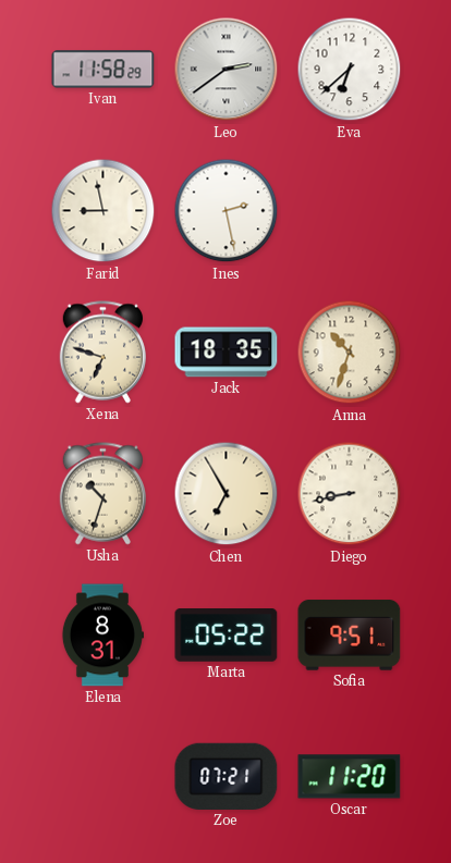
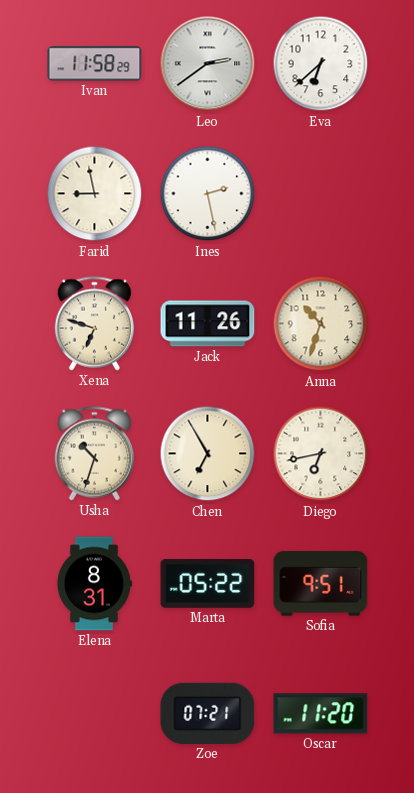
Jack: 18:35 -> 11:26 (208, 324)
Diego: 8:43 -> 6:43 (321, 454)
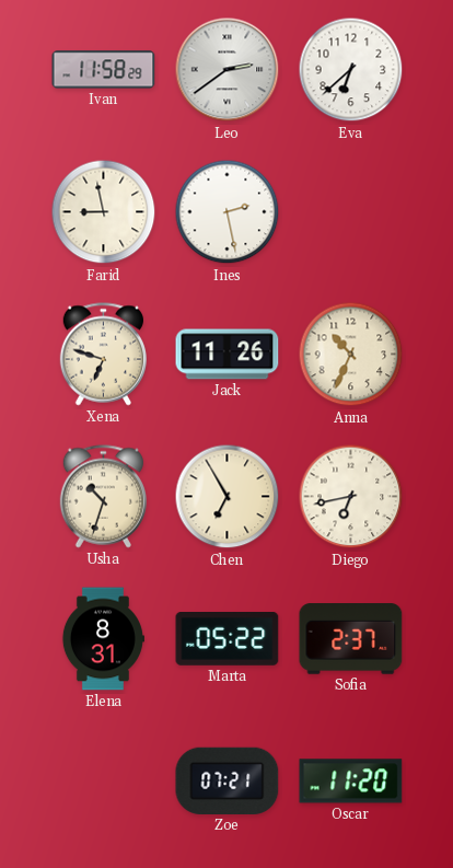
Anna: 10:33 -> 10:34 (351, 355)
Sofia: 9:51 -> 2:37 (351, 639)
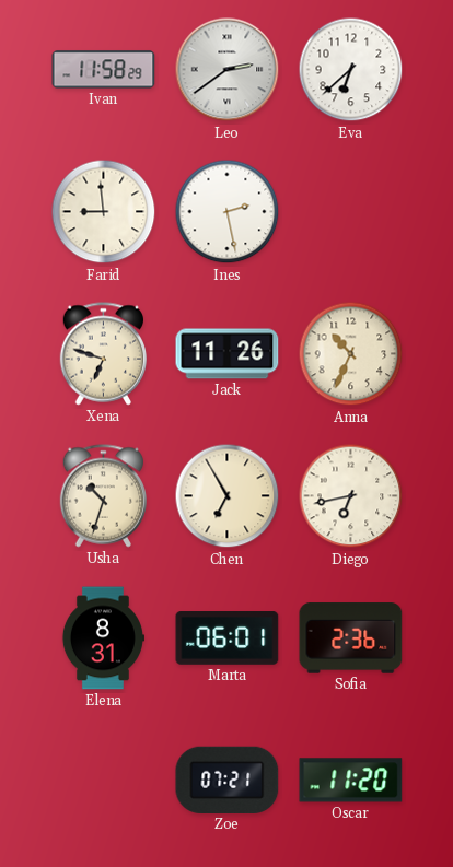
Farid: 8:58 -> 8:59 (104, 212)
Marta: 05:22 -> 06:01 (228, 638)
Sofia: 2:37 -> 2:36 (351, 638)
